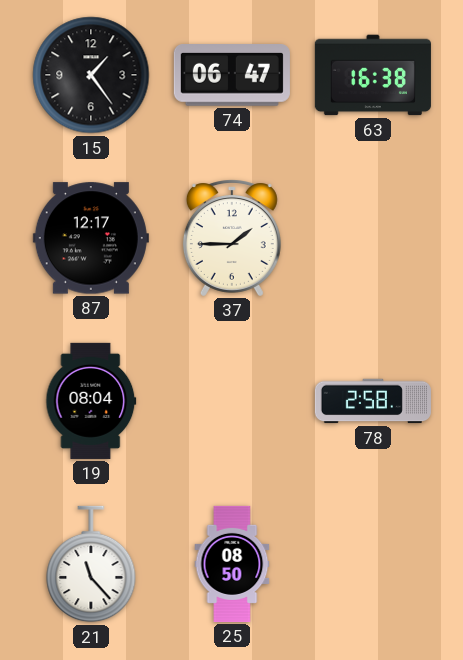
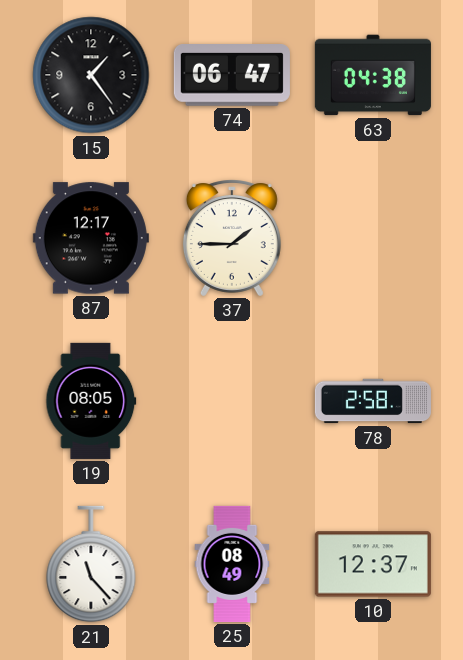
63: 16:38 -> 04:38 (373, 75)
19: 08:04 -> 08:05 (91, 401)
25: 08:50 -> 08:49 (232, 564)
10: none -> 12:37 (373, 564)
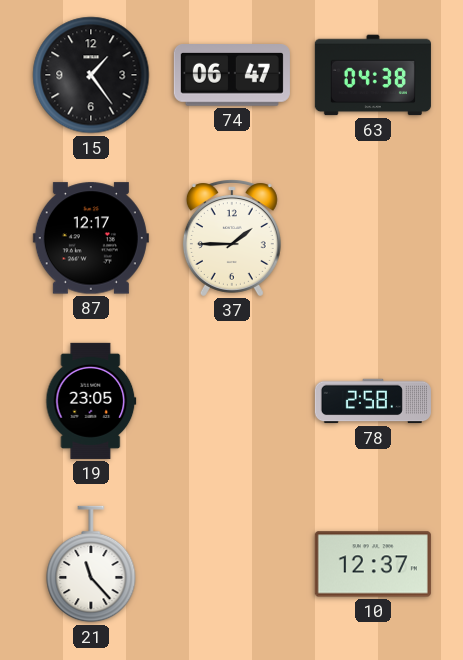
19: 08:05 -> 23:05 (91, 401)
25: 08:49 -> none (232, 564)
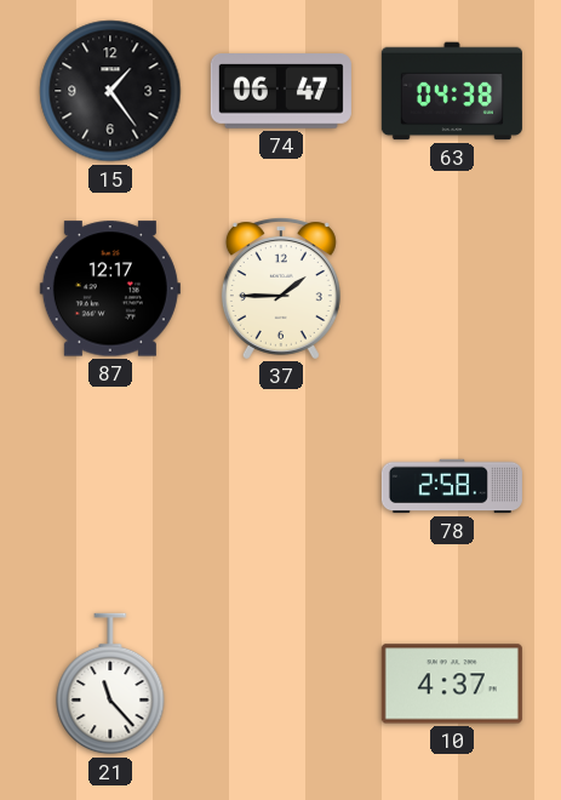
19: 23:05 -> none (91, 401)
10: 12:37 -> 4:37 (452, 684)
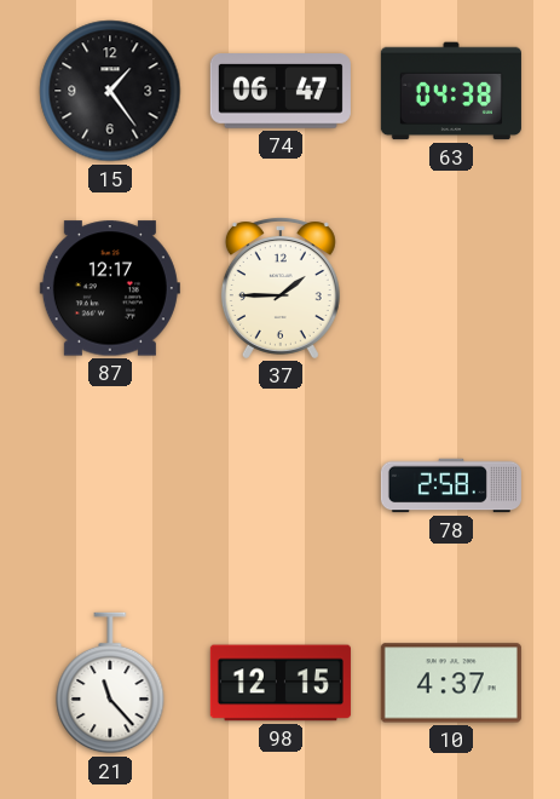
98: none -> 12:15 (281, 683)
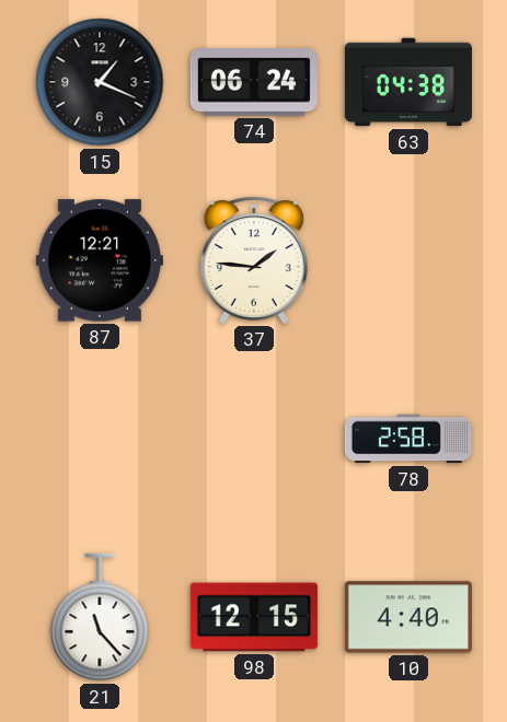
15: 1:24 -> 1:19 (100, 82)
74: 06:47 -> 06:24 (254, 83)
87: 12:17 -> 12:21 (100, 260)
37: 1:45 -> 1:46 (254, 260)
10: 4:37 -> 4:40 (408, 617)
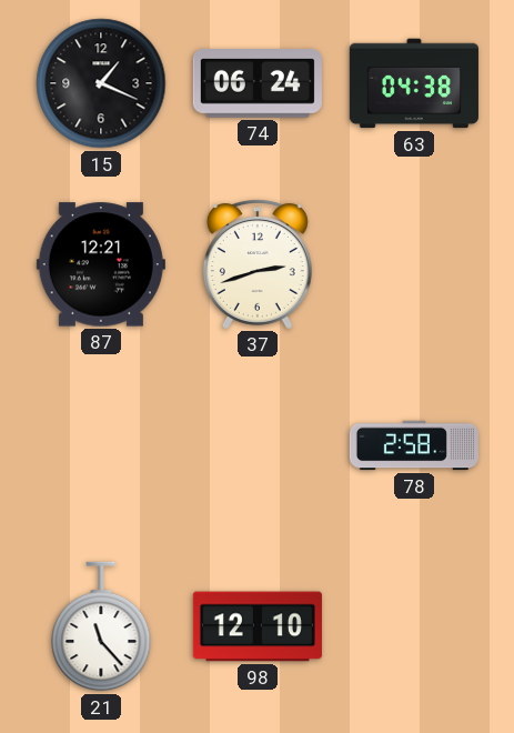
37: 1:46 -> 2:42 (258, 264)
98: 12:15 -> 12:10 (258, 626)
10: 4:40 -> none (408, 617)
